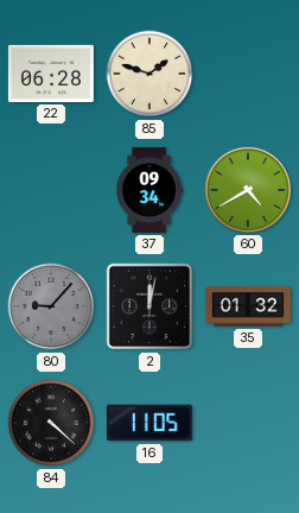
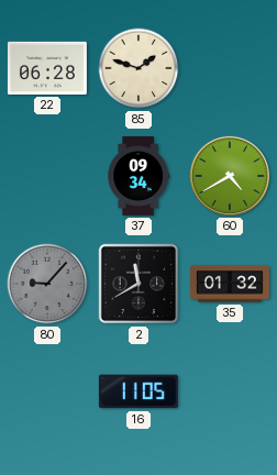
2: 12:02 -> 11:40 (138, 284)
84: 4:22 -> none (51, 423)
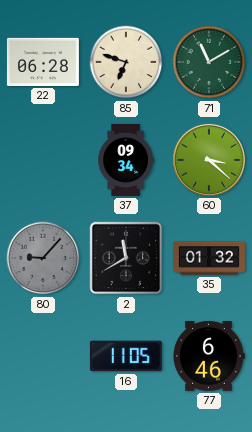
85: 1:48 -> 6:48 (126, 62)
71: none -> 11:10 (209, 62)
60: 4:40 -> 3:22 (209, 160)
77: none -> 6:46 (209, 356)
